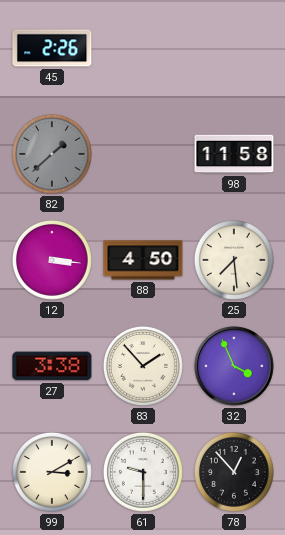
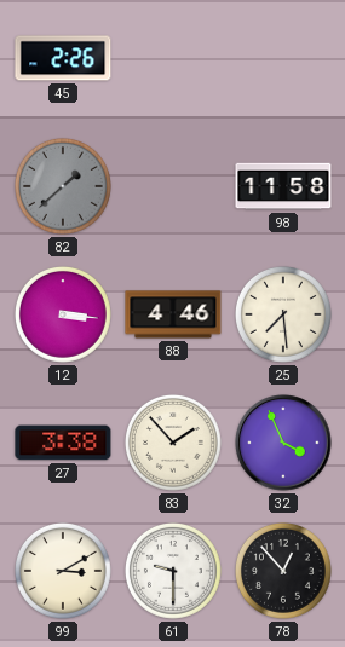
88: 4:50 -> 4:46 (173, 314)
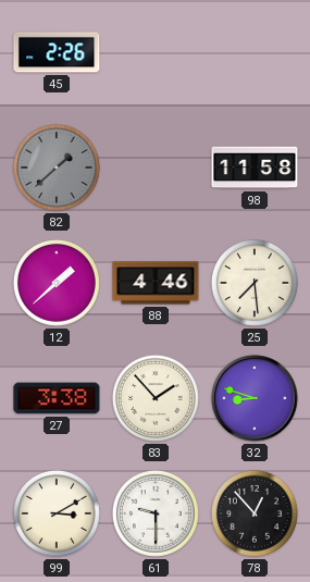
12: 3:16 -> 1:38 (57, 283)
32: 3:56 -> 8:48 (255, 398)
